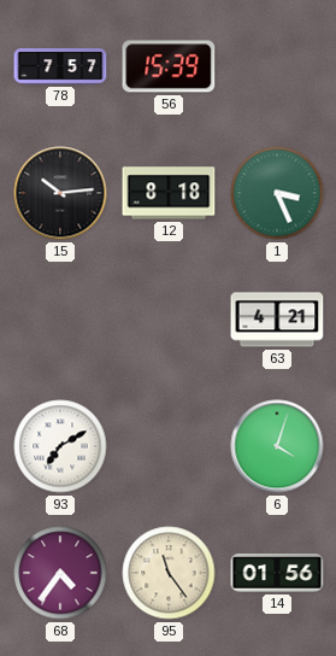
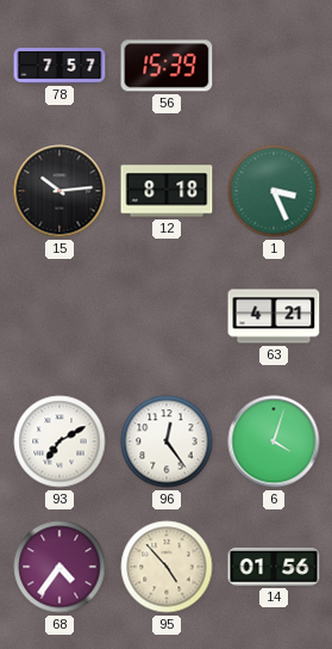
96: none -> 12:24 (167, 441)
95: 11:24 -> 4:53 (167, 567)
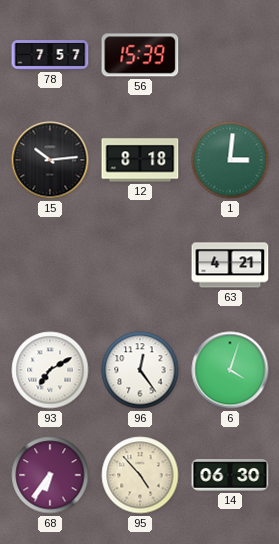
1: 3:26 -> 3:01 (230, 160)
68: 4:36 -> 6:36 (50, 475)
14: 01:56 -> 06:30 (230, 475)
